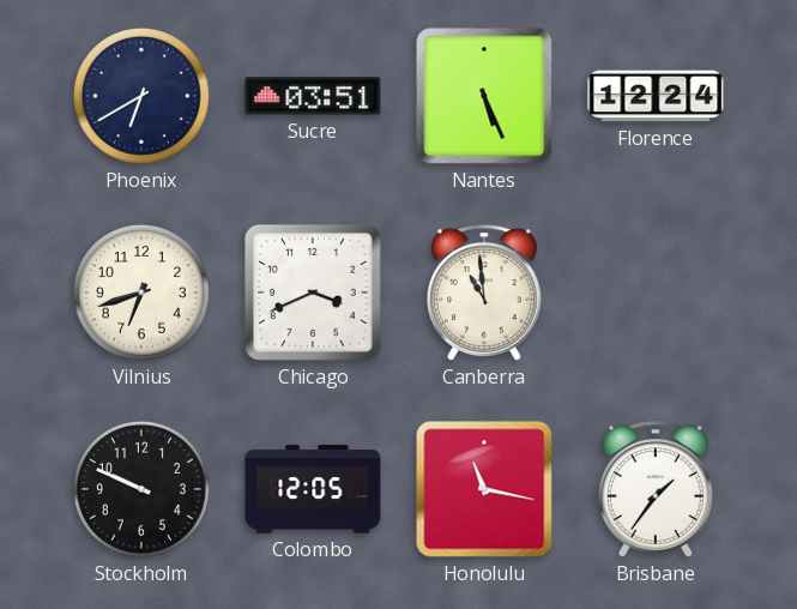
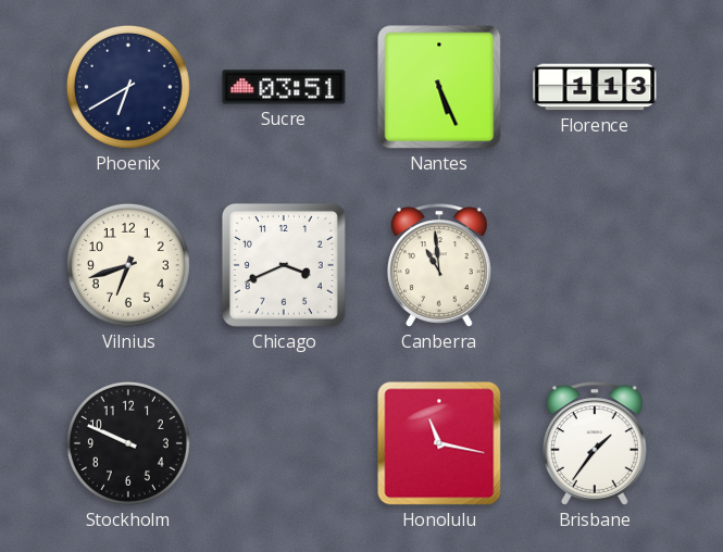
Florence: 12:24 -> 1:13 (595, 87)
Colombo: 12:05 -> none (313, 489)
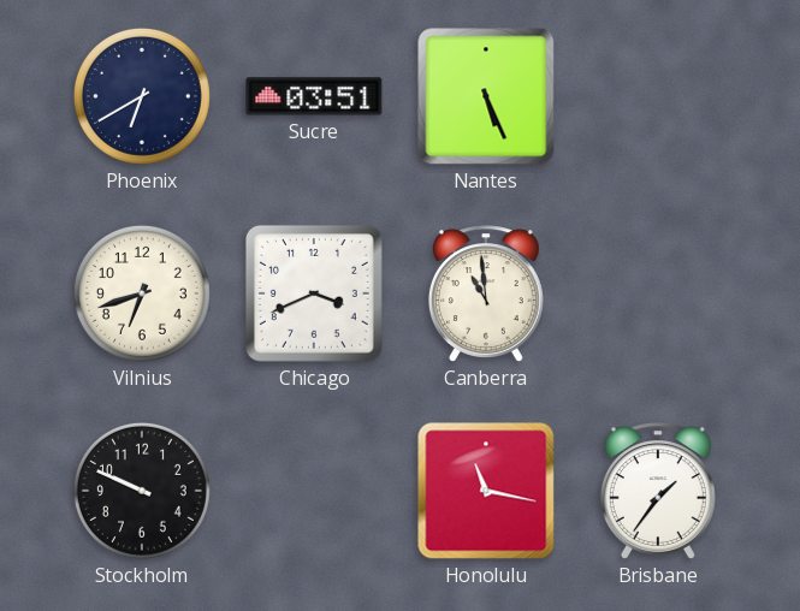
Florence: 1:13 -> none (595, 87)
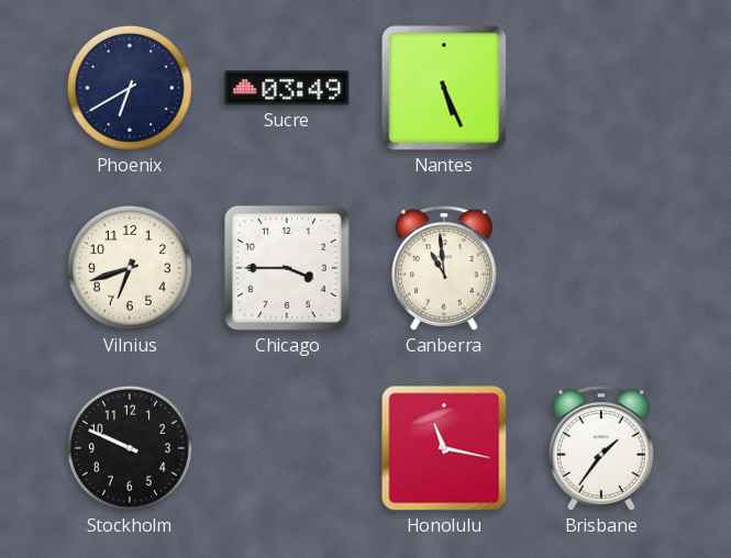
Sucre: 03:51 -> 03:49 (287, 88)
Chicago: 3:41 -> 3:45 (287, 268)
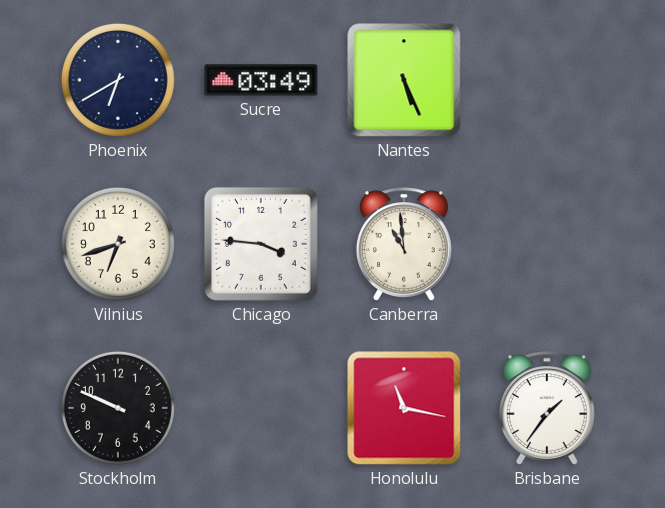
Chicago: 3:45 -> 3:46 (261, 244)
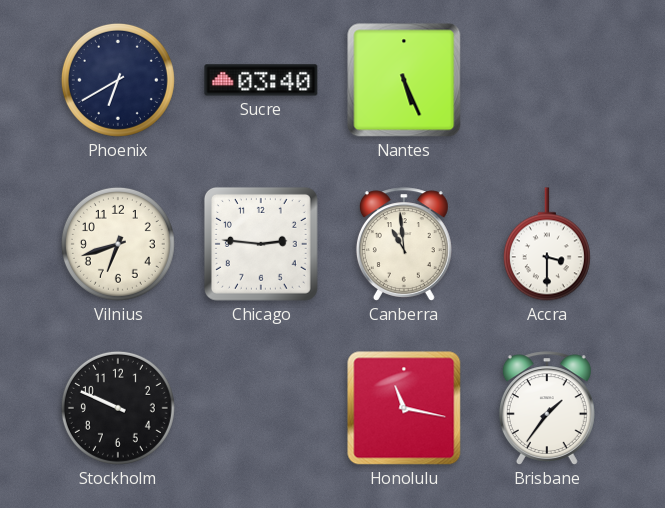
Sucre: 03:49 -> 03:40 (261, 80)
Chicago: 3:46 -> 2:46 (261, 244)
Accra: none -> 3:30 (547, 244)
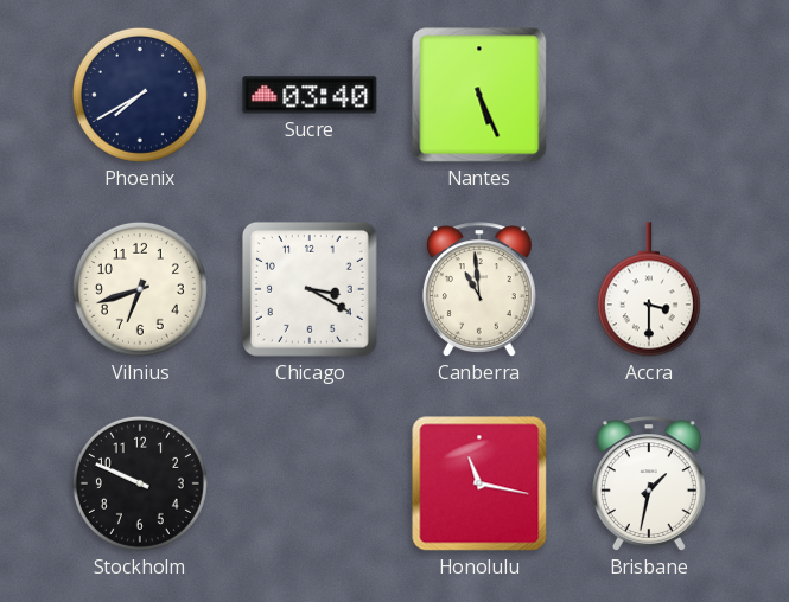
Phoenix: 6:40 -> 7:40 (140, 95)
Chicago: 2:46 -> 3:20 (310, 289)
Brisbane: 1:36 -> 1:32 (649, 483)
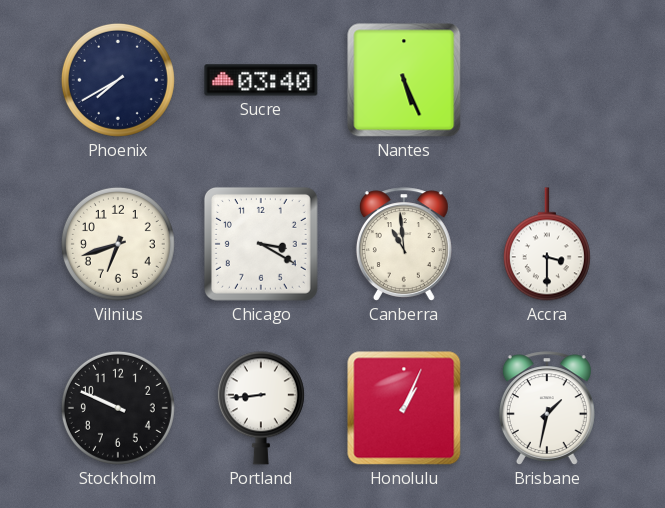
Portland: none -> 8:44 (261, 408)
Honolulu: 11:17 -> 1:04 (404, 408)
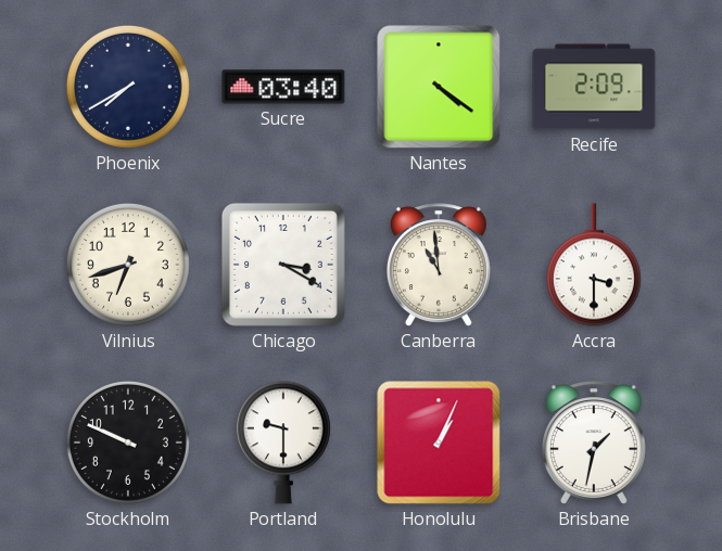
Nantes: 5:26 -> 4:21 (439, 87)
Recife: none -> 2:09 (594, 87)
Portland: 8:44 -> 9:30 (283, 443)
